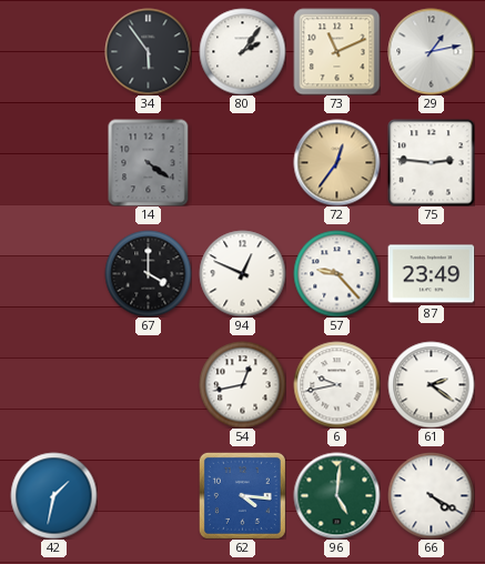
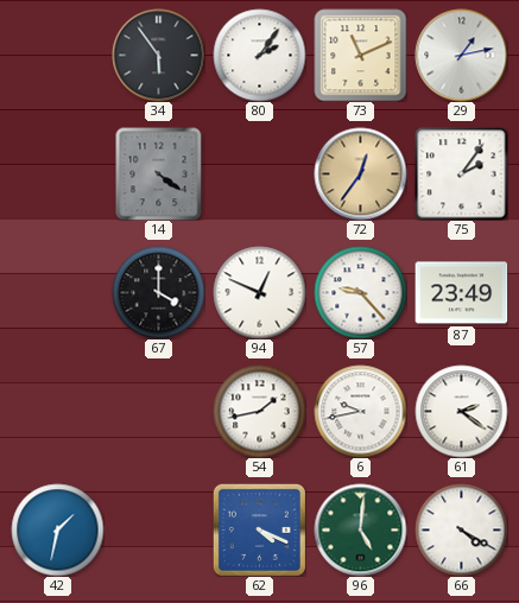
75: 2:46 -> 2:06 (461, 173)
54: 12:43 -> 1:43 (259, 411)
62: 4:16 -> 4:19 (259, 529)
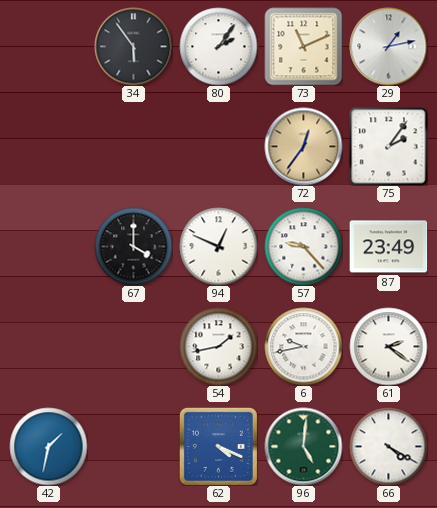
14: 4:21 -> none (159, 173)
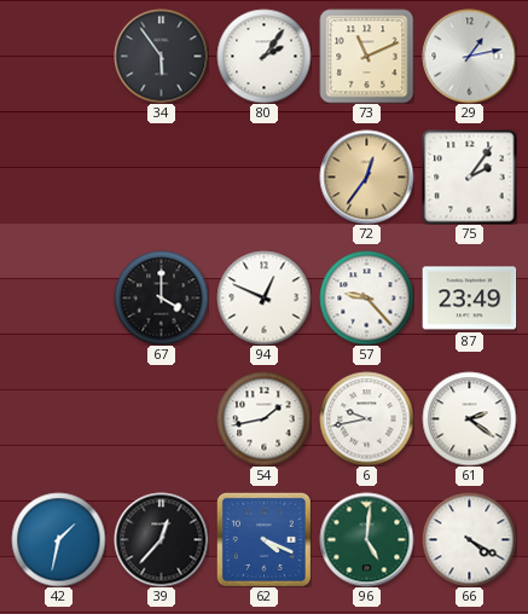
39: none -> 12:37 (161, 539)
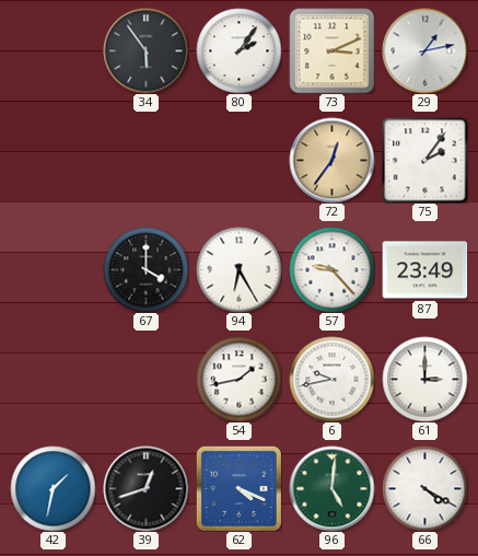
73: 11:11 -> 3:11 (331, 50)
94: 12:49 -> 6:25 (238, 269)
61: 2:21 -> 3:00 (424, 379)
39: 12:37 -> 12:42 (145, 488)
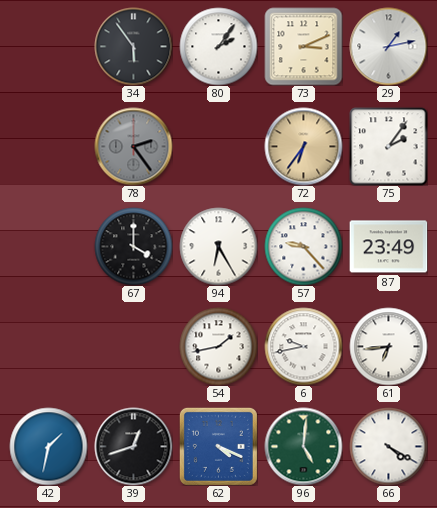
78: none -> 2:24 (133, 146)
72: 12:36 -> 6:36 (303, 146)
61: 3:00 -> 6:44 (388, 346)
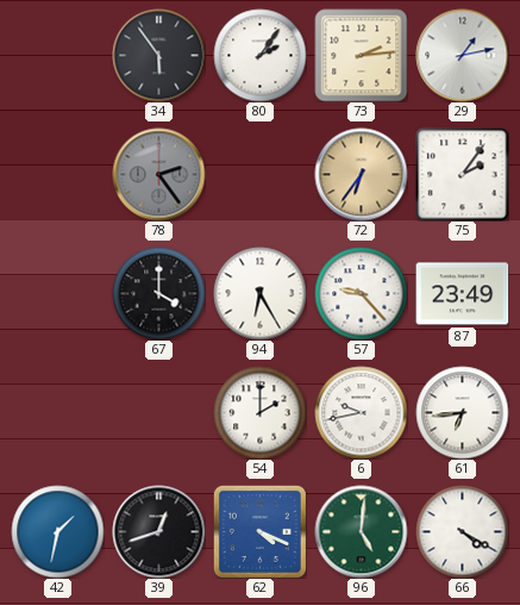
73: 3:11 -> 2:14 (361, 55)
54: 1:43 -> 2:00 (259, 412)
